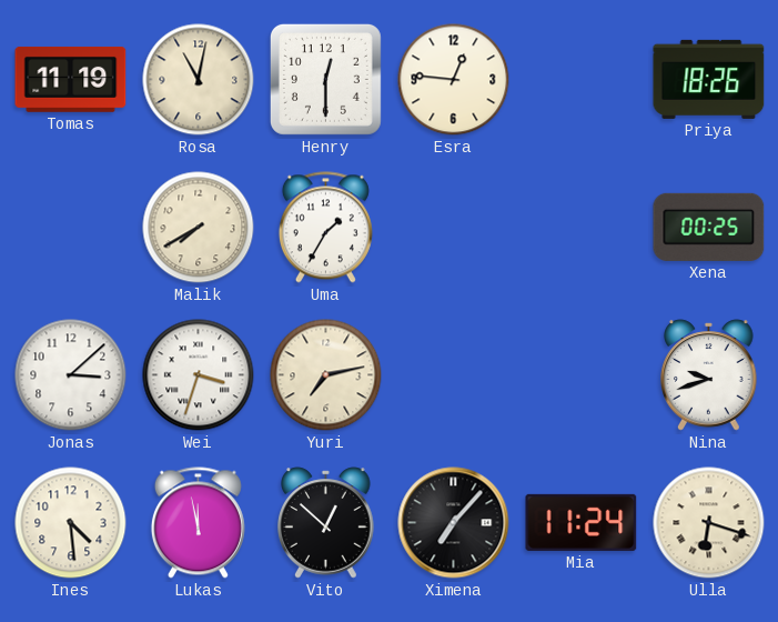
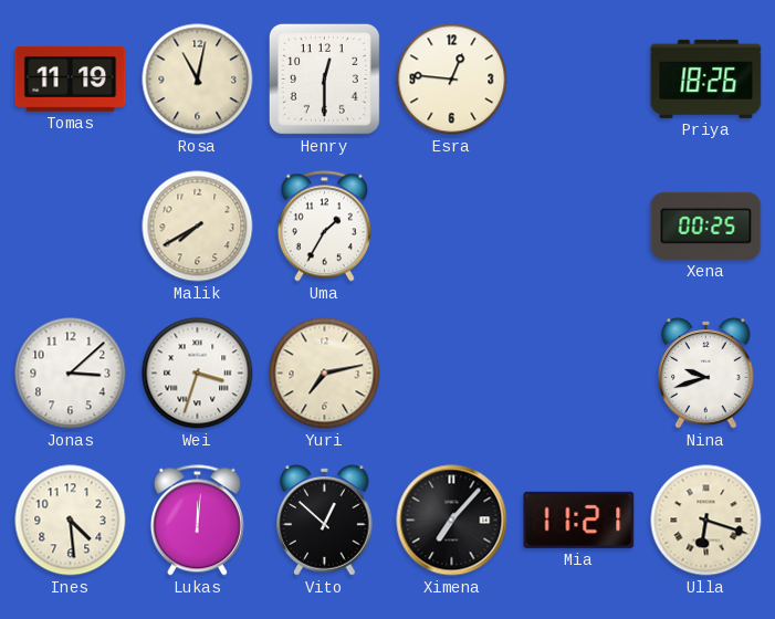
Lukas: 11:58 -> 12:01 (197, 521)
Mia: 11:24 -> 11:21 (579, 520)
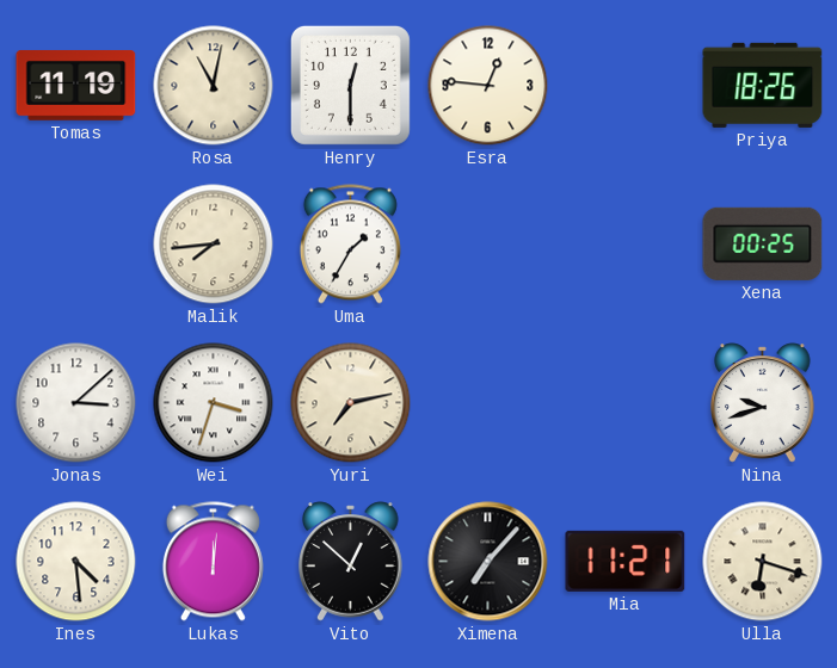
Malik: 7:40 -> 7:44 (214, 245)
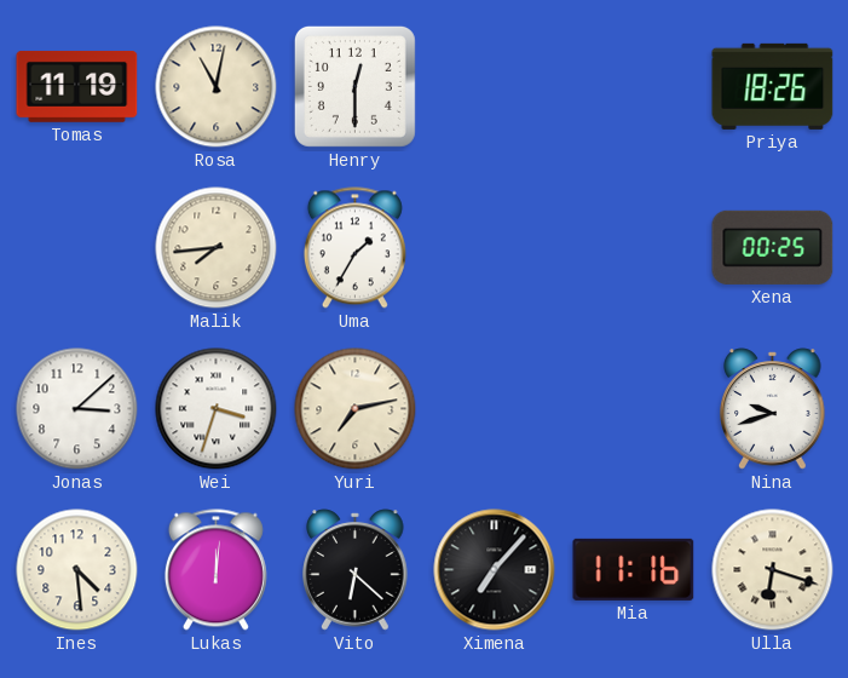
Esra: 12:46 -> none (488, 86)
Vito: 12:52 -> 6:22 (356, 570)
Mia: 11:21 -> 11:16 (634, 569)
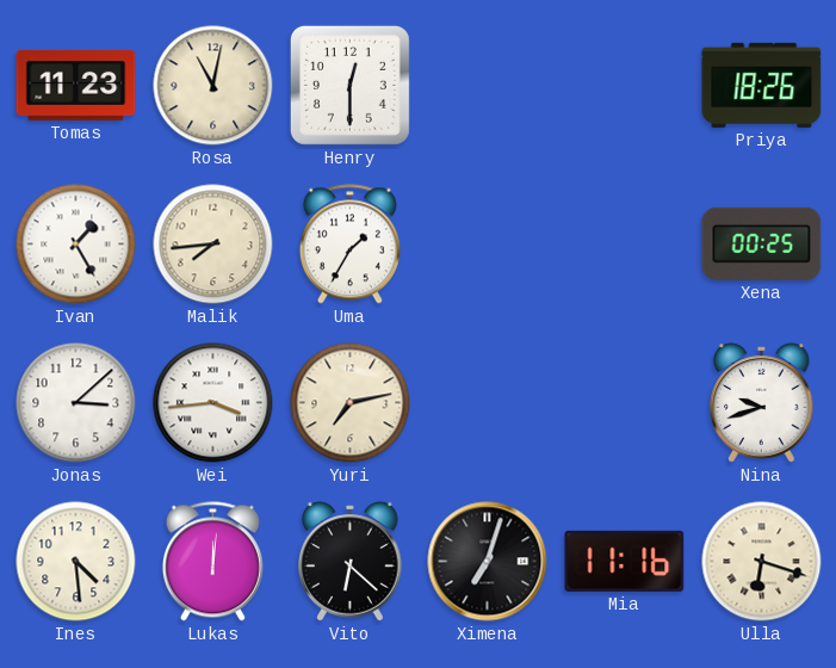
Tomas: 11:19 -> 11:23 (76, 85)
Ivan: none -> 1:25 (76, 245)
Wei: 3:33 -> 3:44 (213, 403)
Ximena: 7:07 -> 7:03 (488, 562)
